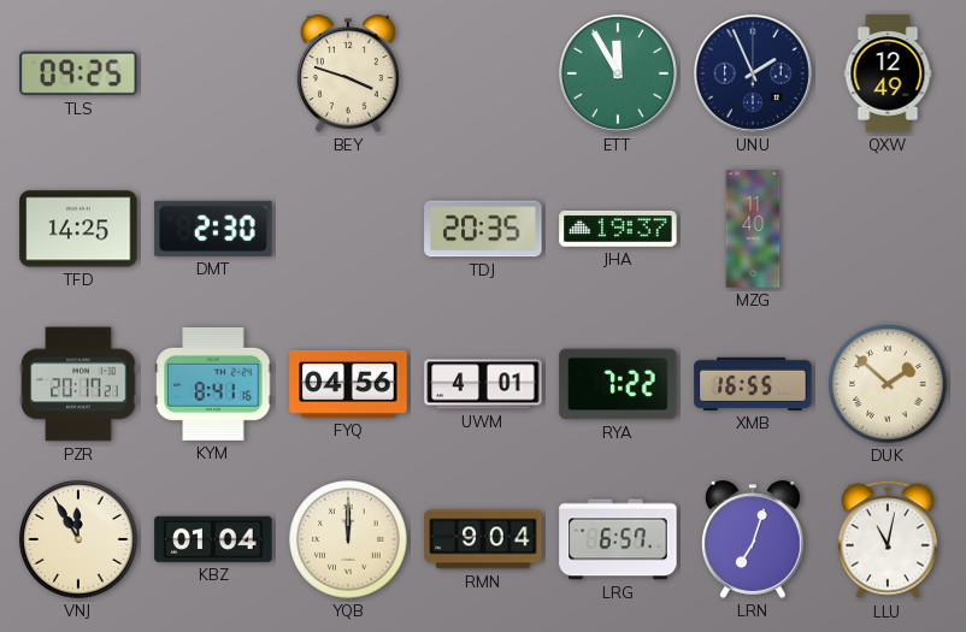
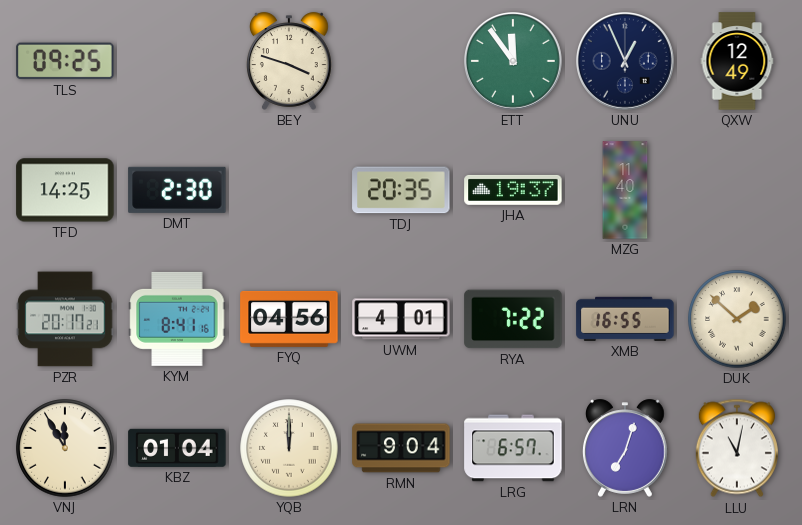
ETT: 11:55 -> 11:54 (514, 62)
UNU: 1:56 -> 12:56 (626, 62)
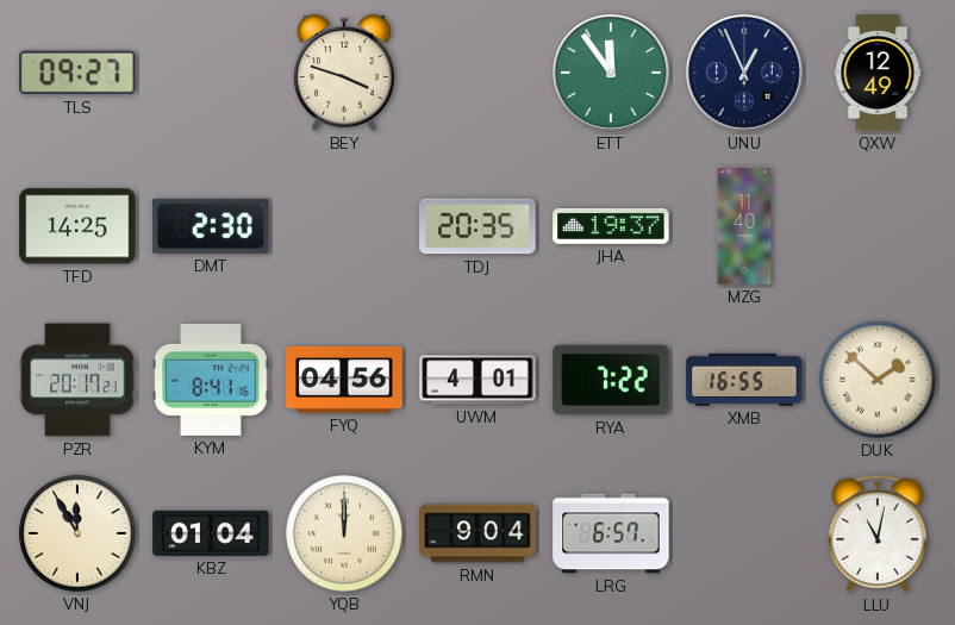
TLS: 09:25 -> 09:27 (77, 73)
LRN: 7:03 -> none (625, 448)
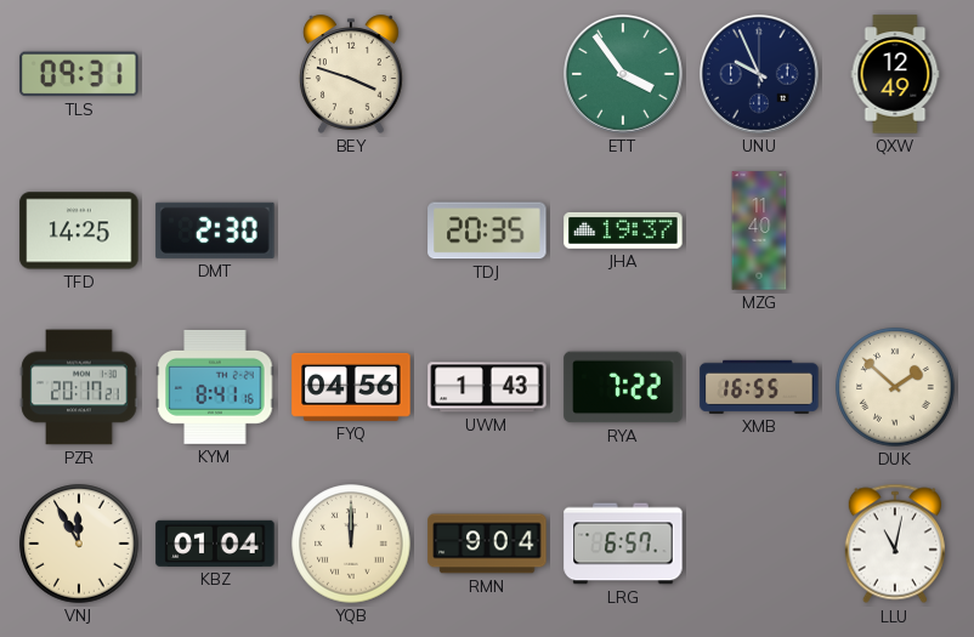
TLS: 09:27 -> 09:31 (79, 74)
ETT: 11:54 -> 3:54 (624, 75)
UNU: 12:56 -> 9:56 (760, 75)
UWM: 4:01 -> 1:43 (487, 387)
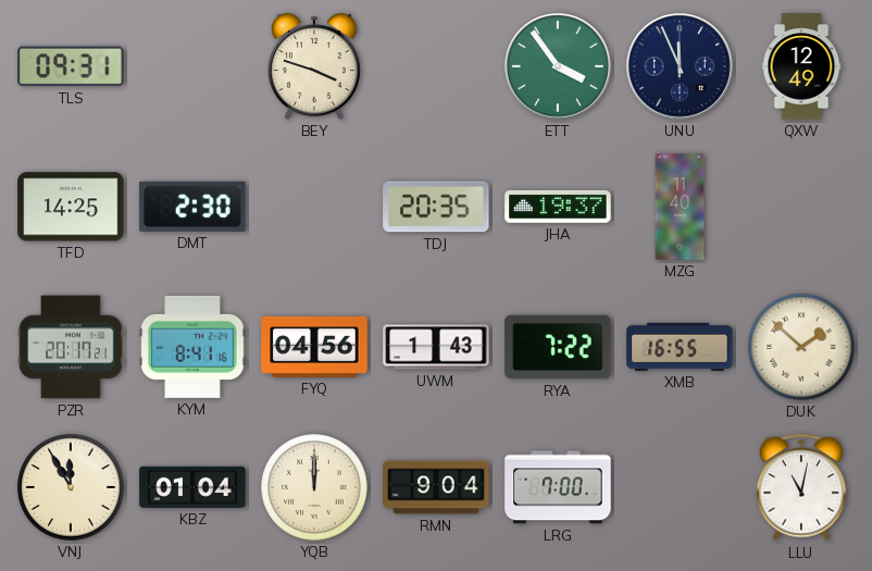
UNU: 9:56 -> 11:56 (681, 67)
LRG: 6:57 -> 7:00 (558, 487)
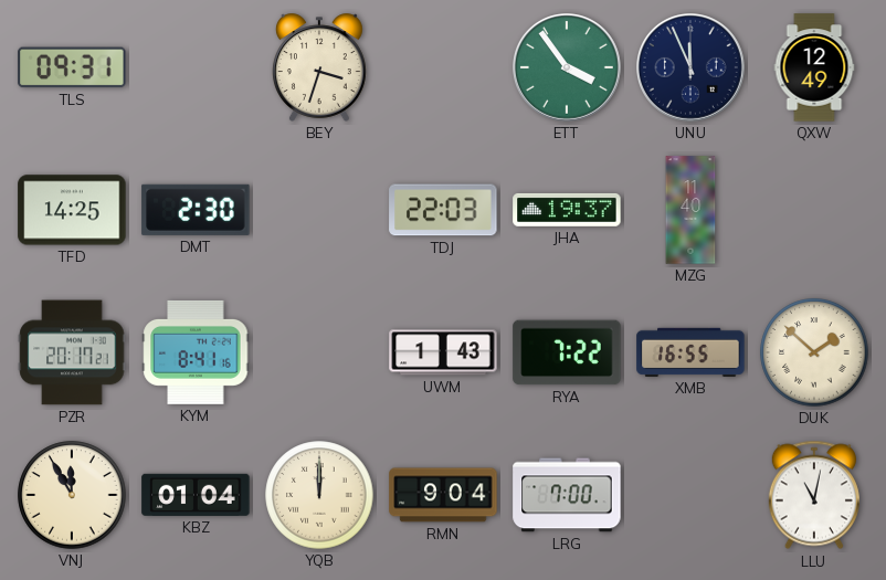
BEY: 3:48 -> 3:33 (319, 67)
TDJ: 20:35 -> 22:03 (443, 210)
FYQ: 04:56 -> none (314, 347)
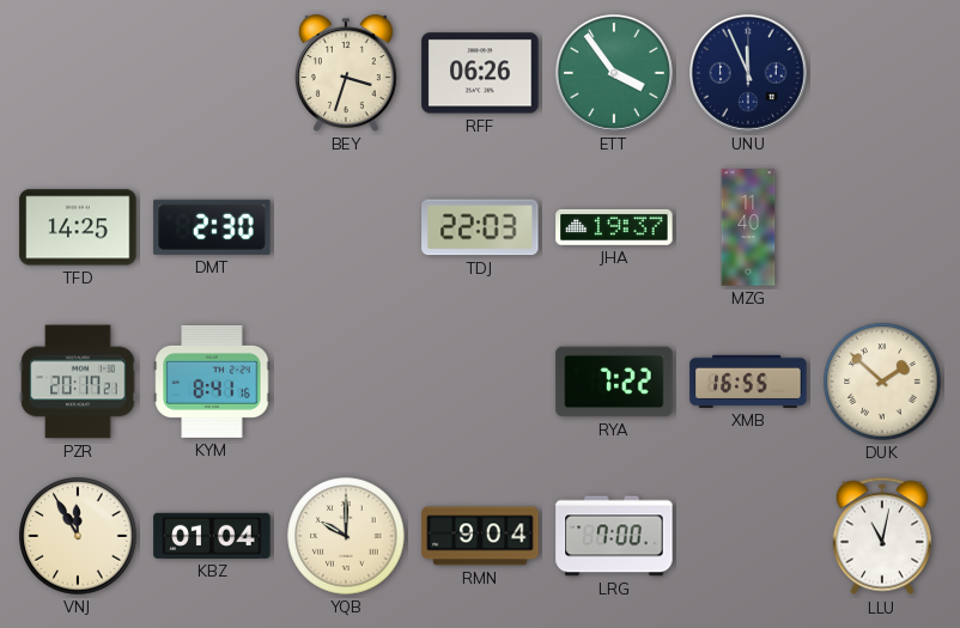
TLS: 09:31 -> none (72, 67)
RFF: none -> 06:26 (480, 73)
QXW: 12:49 -> none (814, 67)
UWM: 1:43 -> none (443, 352)
YQB: 12:00 -> 10:00 (346, 536)
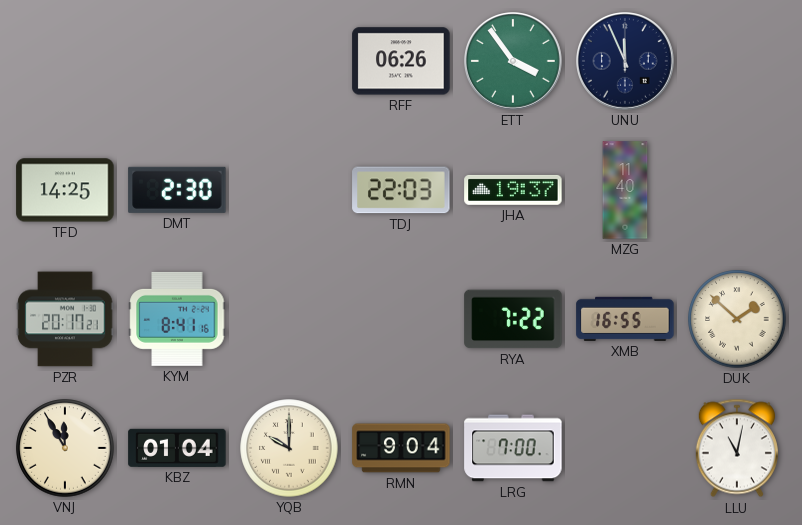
BEY: 3:33 -> none (346, 73)
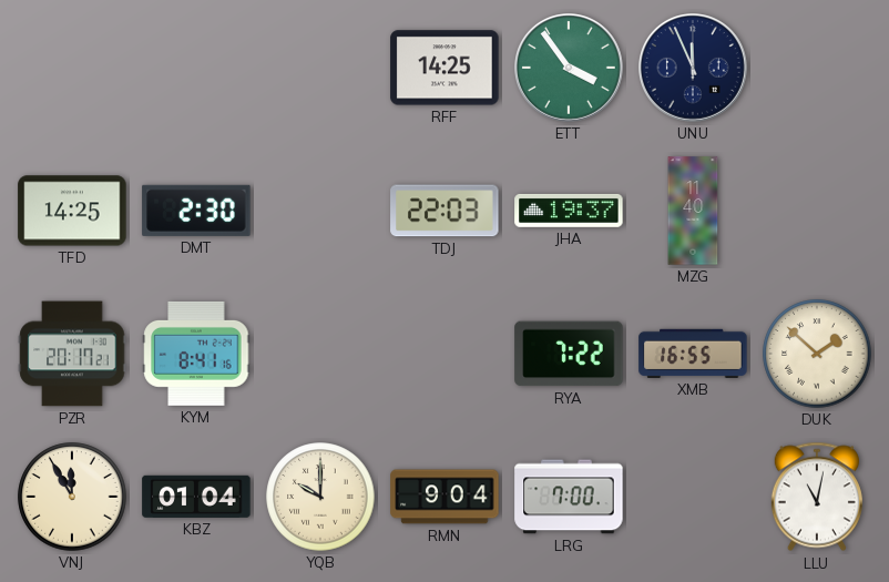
RFF: 06:26 -> 14:25 (445, 68)
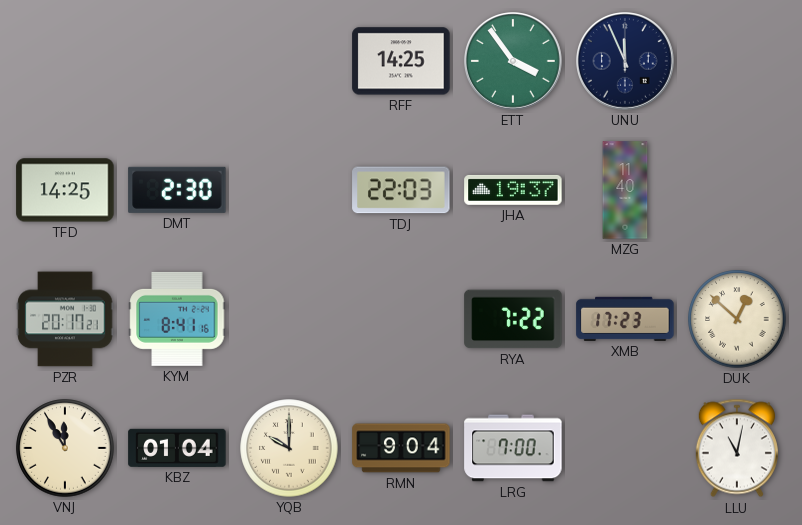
XMB: 16:55 -> 17:23 (625, 319)
DUK: 1:52 -> 12:52 (737, 319)
